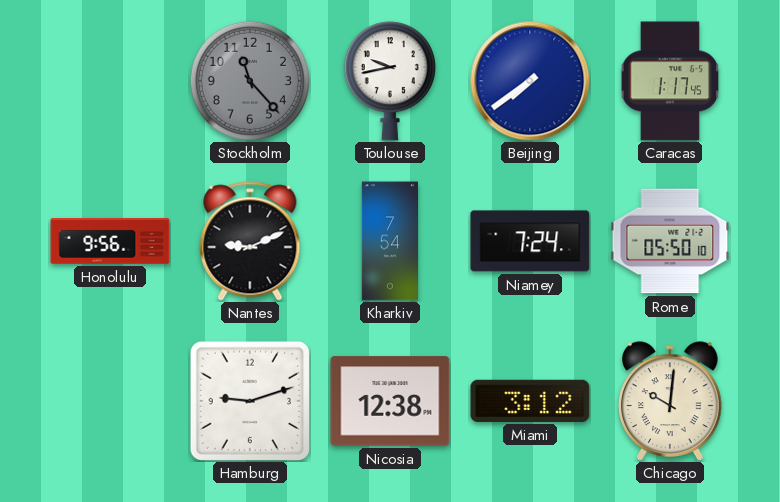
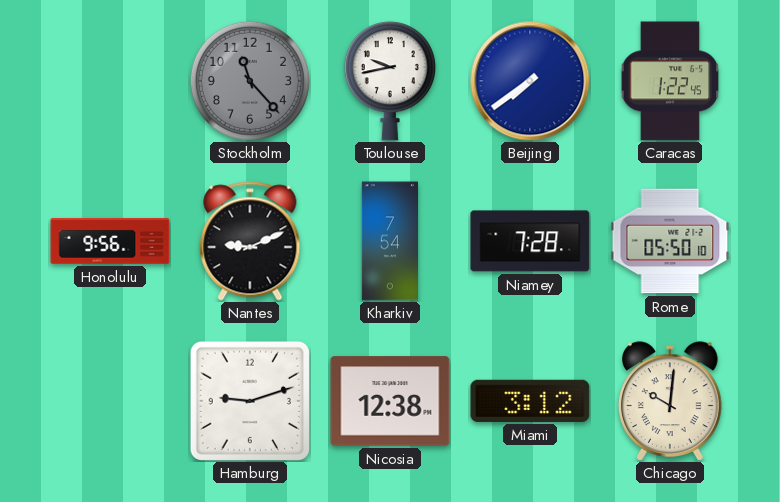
Caracas: 1:17 -> 1:22 (670, 81)
Niamey: 7:24 -> 7:28 (530, 241)
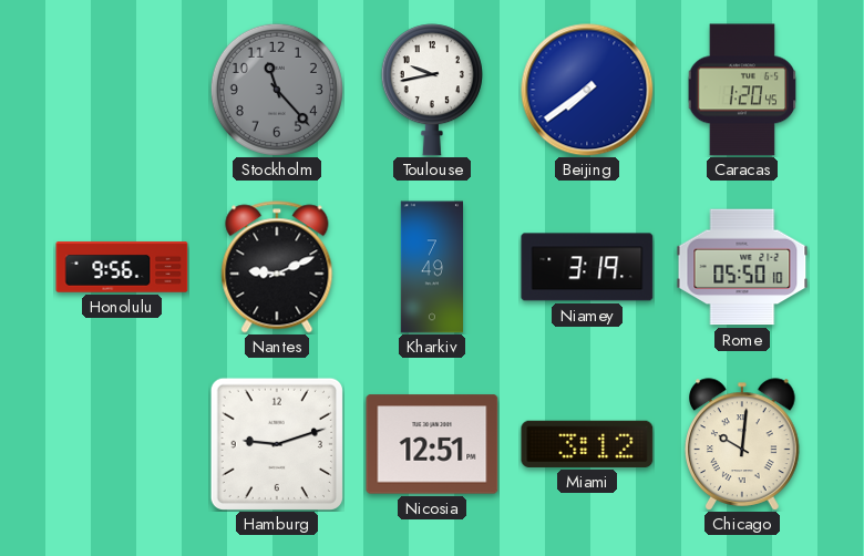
Caracas: 1:22 -> 1:20 (742, 90)
Kharkiv: 7:54 -> 7:49 (431, 267)
Niamey: 7:28 -> 3:19 (587, 267)
Nicosia: 12:38 -> 12:51 (432, 444)
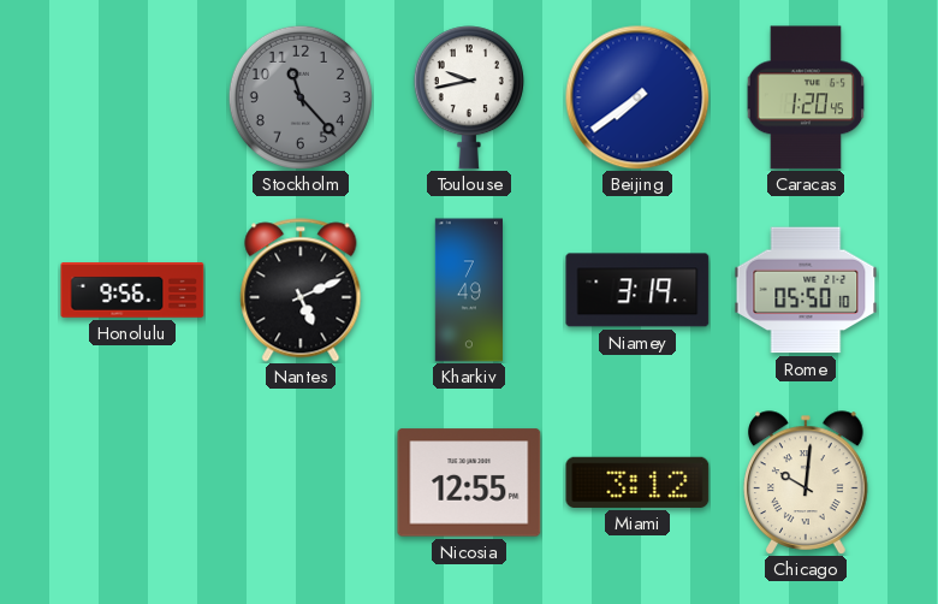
Nantes: 9:11 -> 5:11 (301, 290)
Hamburg: 9:12 -> none (277, 444)
Nicosia: 12:51 -> 12:55 (469, 482)
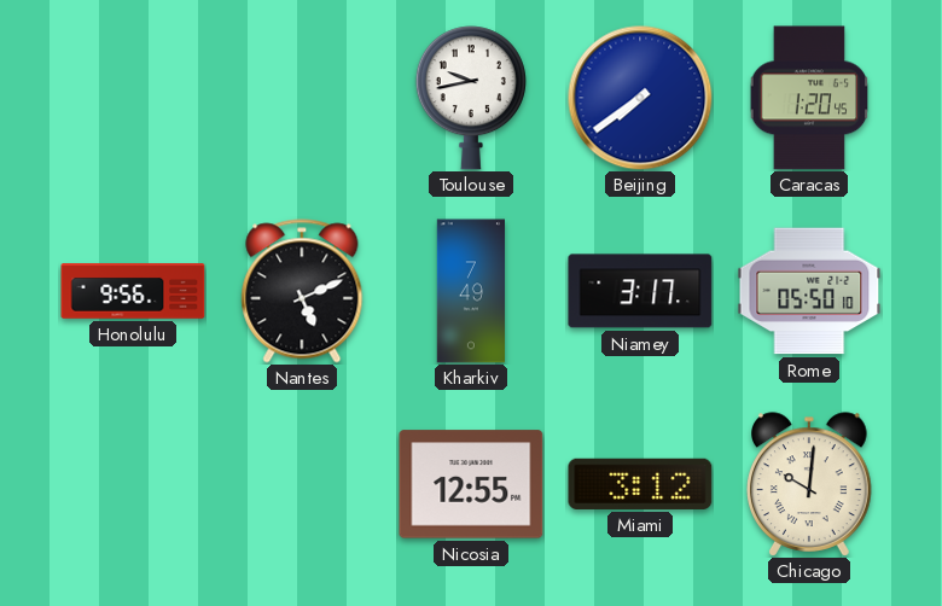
Stockholm: 11:23 -> none (301, 97)
Niamey: 3:19 -> 3:17 (640, 291)
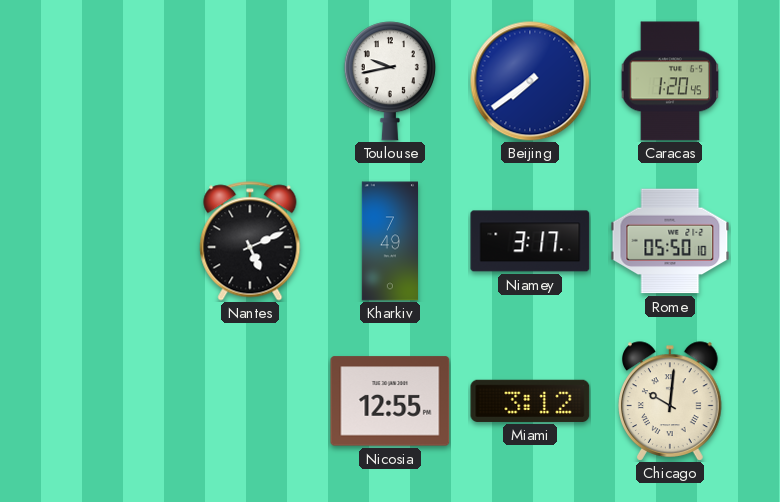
Honolulu: 9:56 -> none (133, 291)
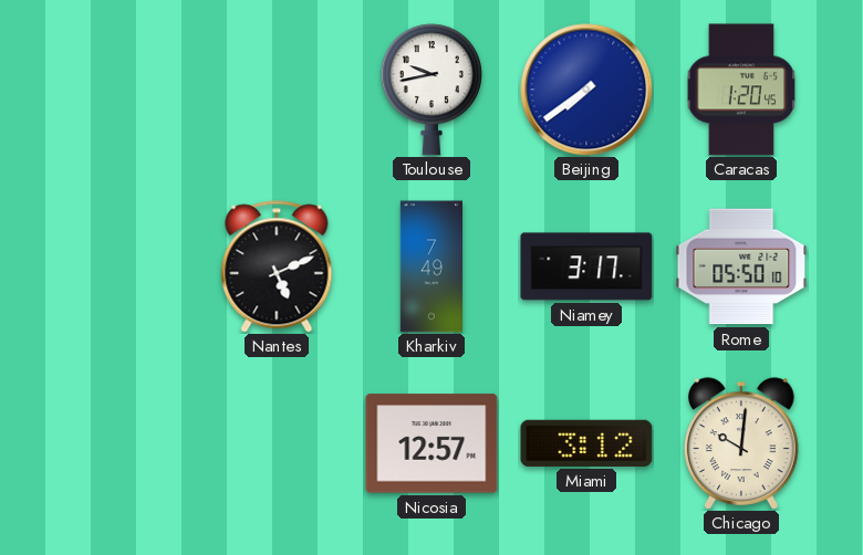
Nicosia: 12:55 -> 12:57 (431, 443)
